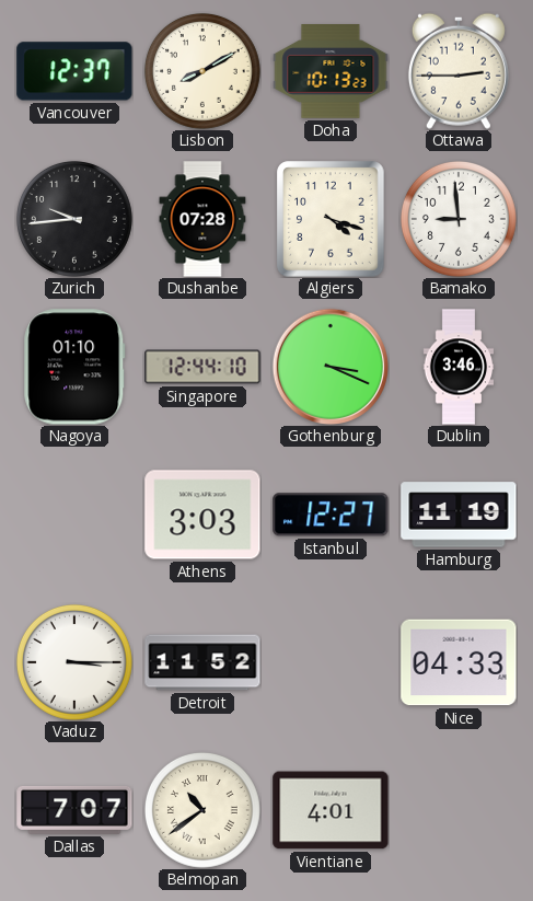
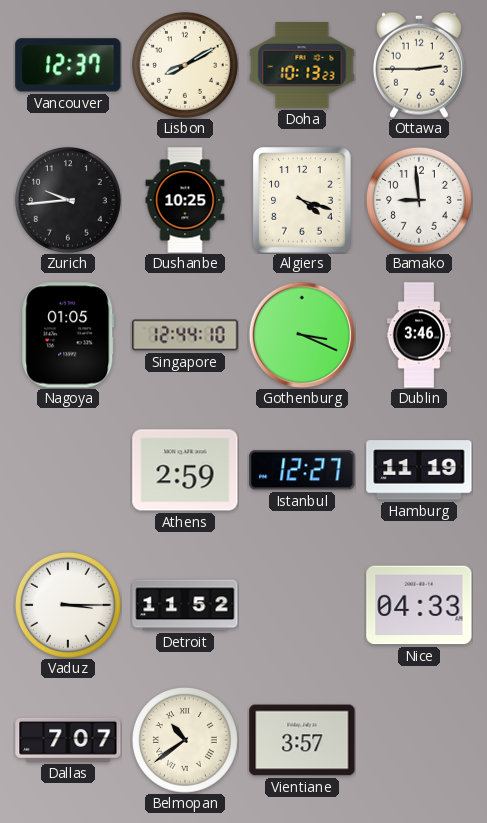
Dushanbe: 07:28 -> 10:25 (185, 200)
Nagoya: 01:10 -> 01:05 (68, 335)
Athens: 3:03 -> 2:59 (185, 470)
Vientiane: 4:01 -> 3:57 (302, 740)
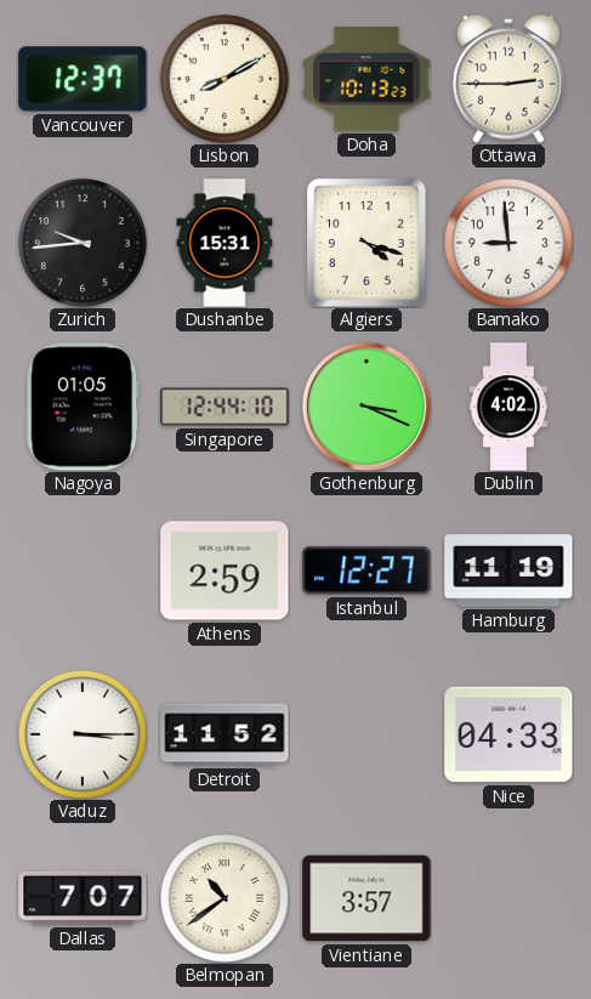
Dushanbe: 10:25 -> 15:31 (225, 243)
Dublin: 3:46 -> 4:02 (508, 407)
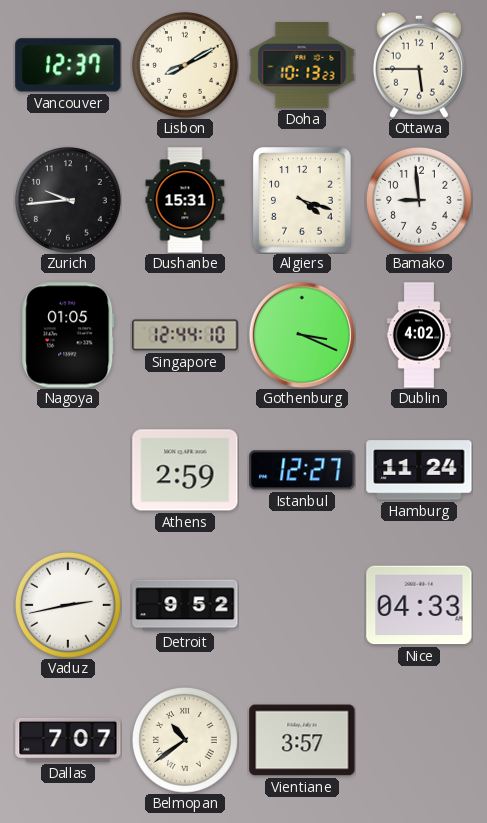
Ottawa: 2:45 -> 5:45 (419, 65)
Hamburg: 11:19 -> 11:24 (419, 470)
Vaduz: 3:15 -> 2:43 (68, 605)
Detroit: 11:52 -> 9:52 (185, 605)
